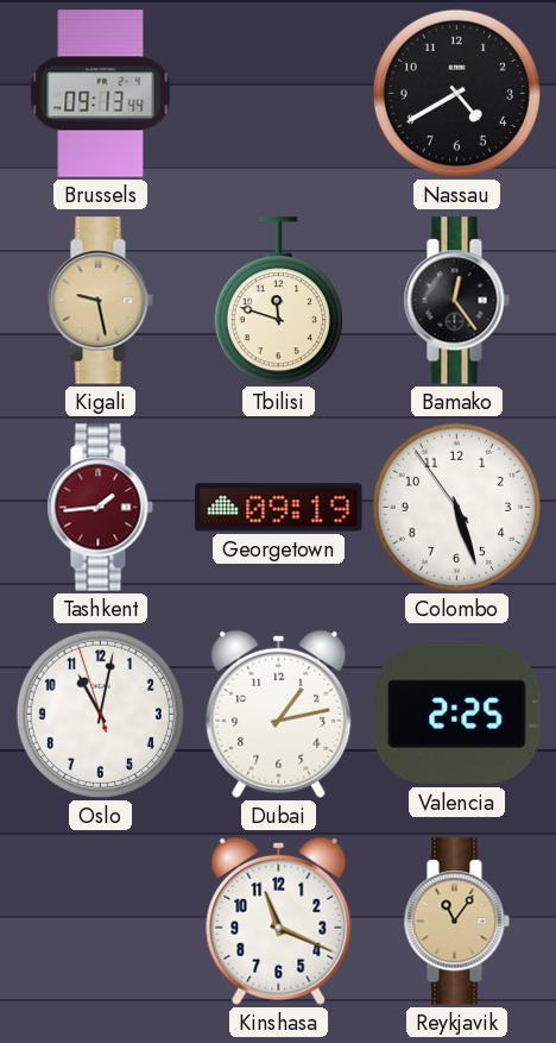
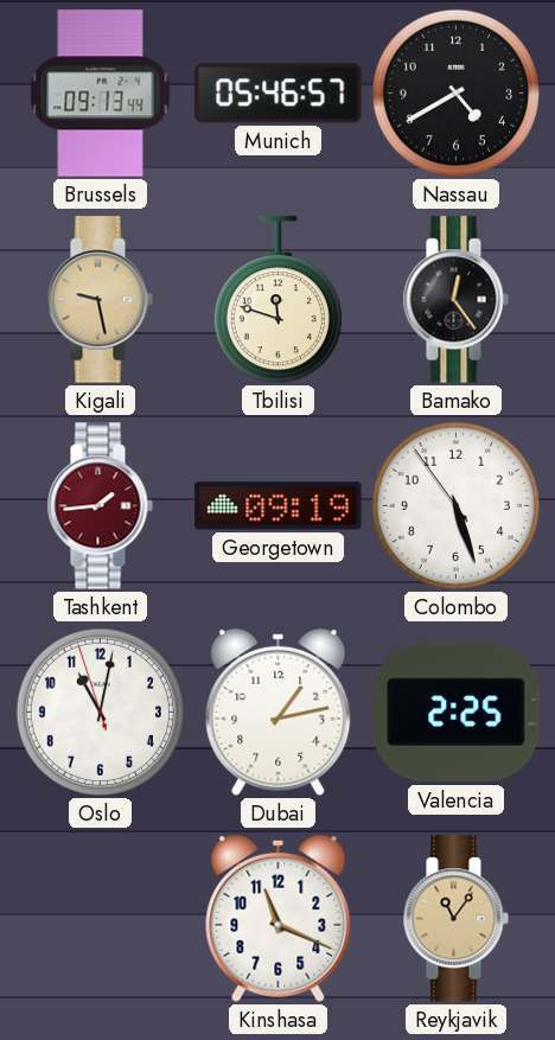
Munich: none -> 05:46 (279, 94)
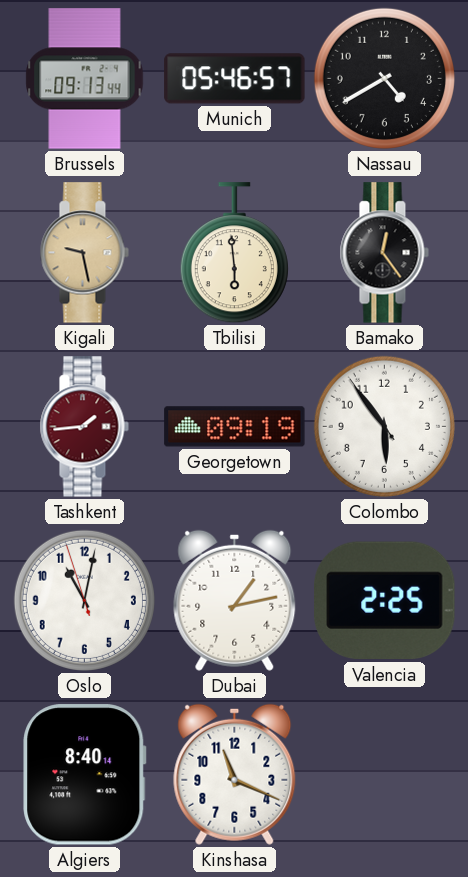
Tbilisi: 11:48 -> 5:59 (234, 253)
Colombo: 5:26 -> 5:53 (384, 426)
Algiers: none -> 8:40 (85, 775)
Reykjavik: 11:06 -> none (455, 919)
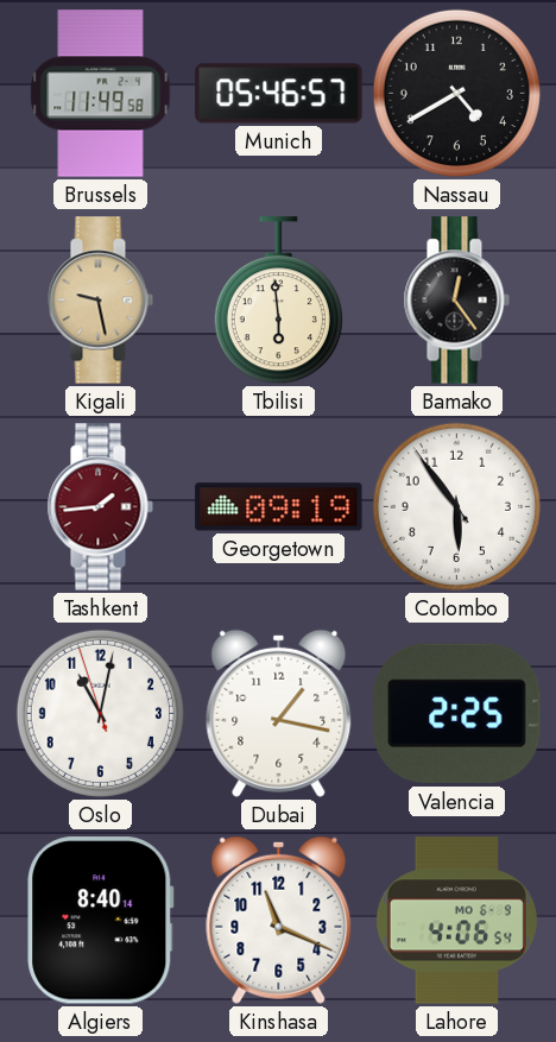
Brussels: 09:13 -> 11:49 (101, 94)
Dubai: 1:13 -> 1:17 (279, 713)
Lahore: none -> 4:06 (456, 921)
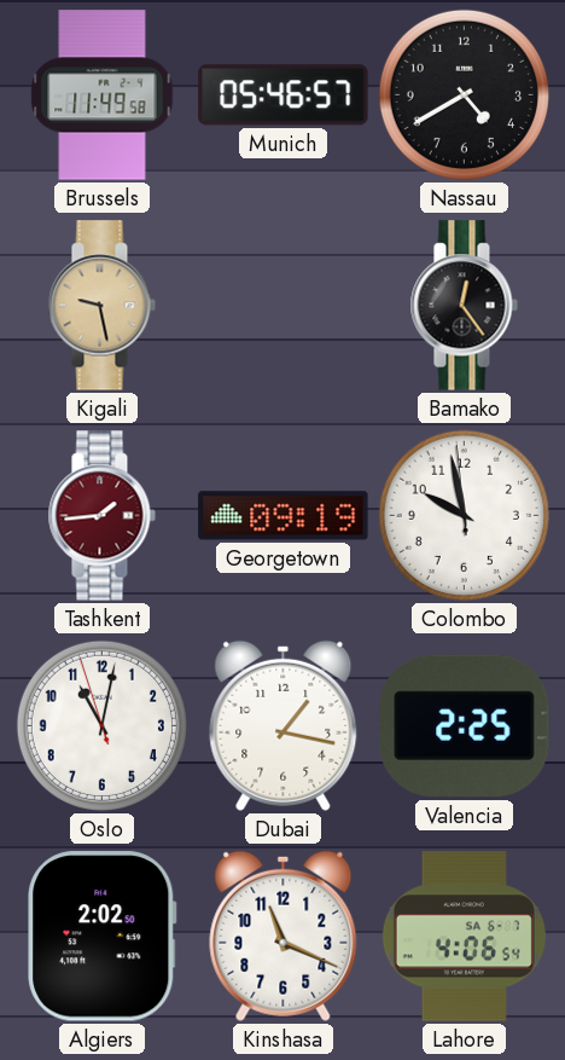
Tbilisi: 5:59 -> none (278, 301)
Colombo: 5:53 -> 9:57 (464, 515)
Algiers: 8:40 -> 2:02 (103, 937)
Lahore date: MO 6-9 -> SA 6-7 (464, 937)
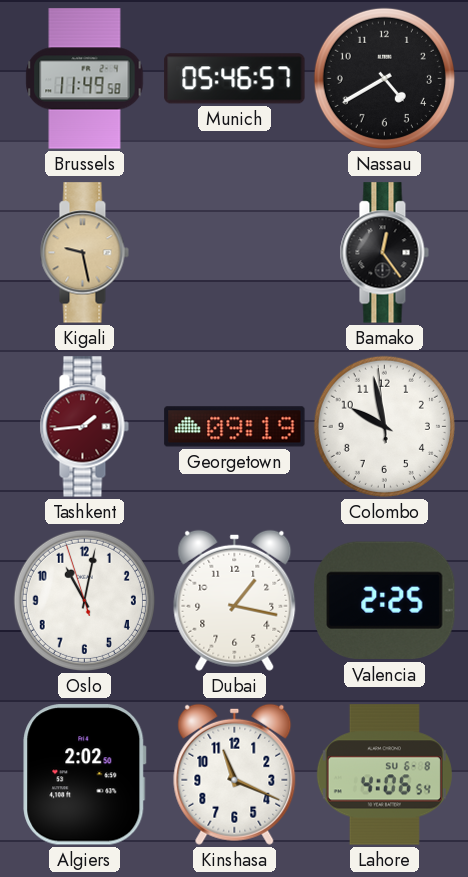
Lahore date: SA 6-7 -> SU 6-8 (384, 775)
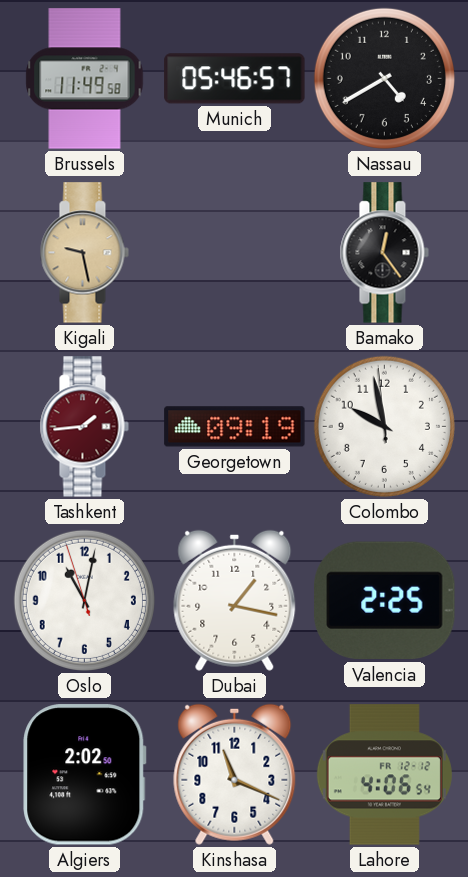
Lahore date: SU 6-8 -> FR 12-12 (384, 775)
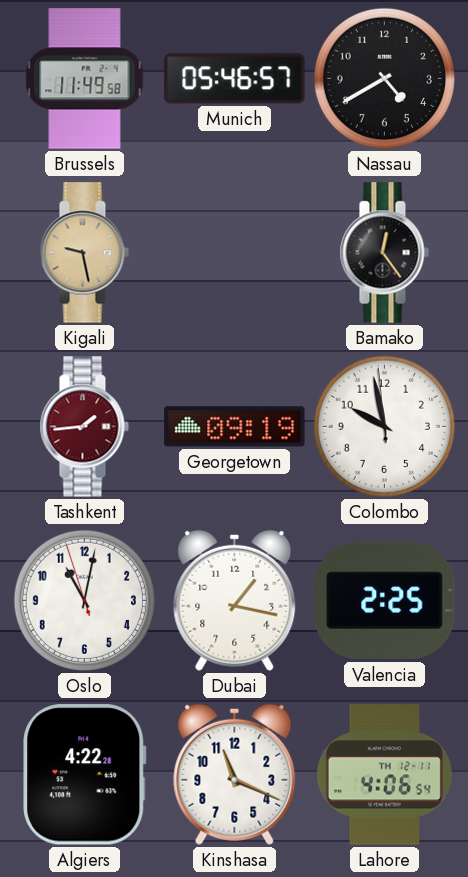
Algiers: 2:02 -> 4:22 (85, 775)
Lahore date: FR 12-12 -> TH 12-11 (384, 775)
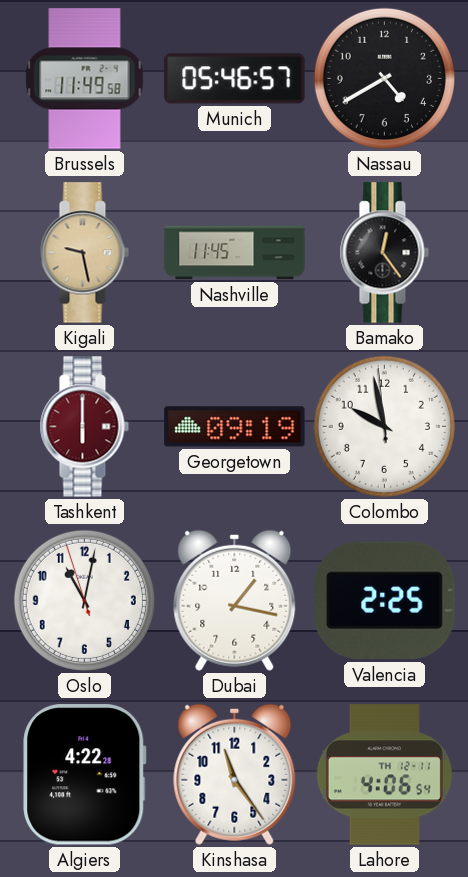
Nashville: none -> 11:45 (235, 253)
Tashkent: 1:44 -> 6:00 (84, 427)
Kinshasa: 11:19 -> 11:24 (235, 774)
